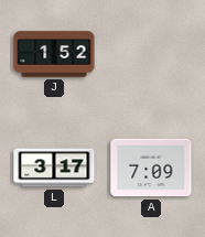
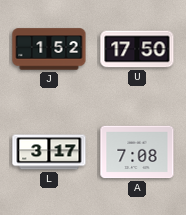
U: none -> 17:50 (137, 49)
A: 7:09 -> 7:08 (137, 152)
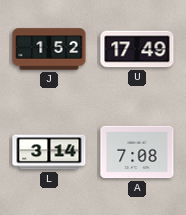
U: 17:50 -> 17:49 (137, 49)
L: 3:17 -> 3:14 (49, 152)
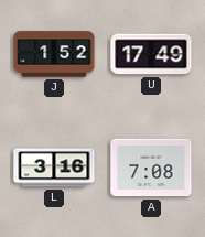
L: 3:14 -> 3:16 (54, 168)
